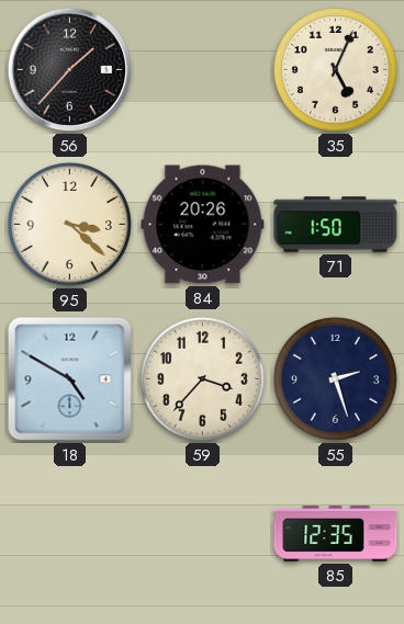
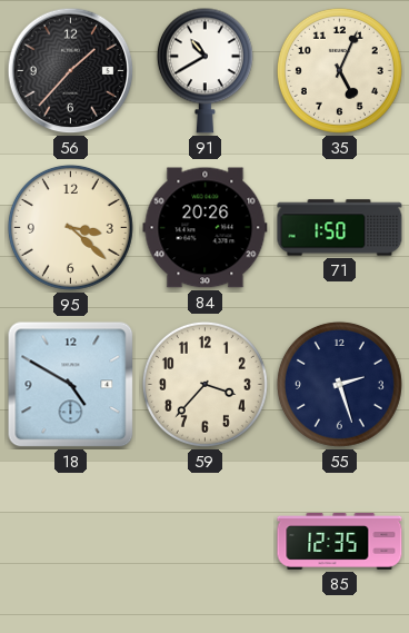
91: none -> 10:40 (205, 70)
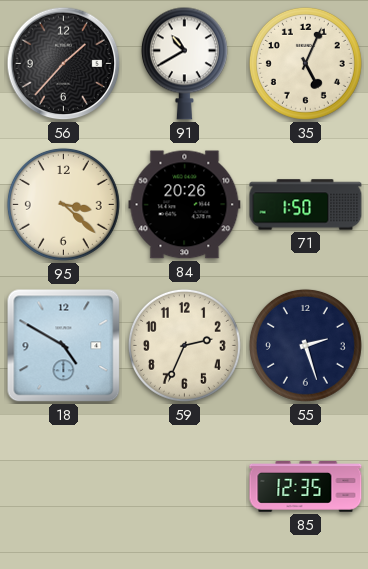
59: 3:37 -> 2:34 (184, 345)
